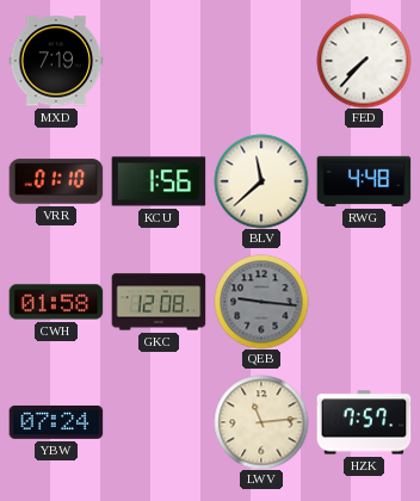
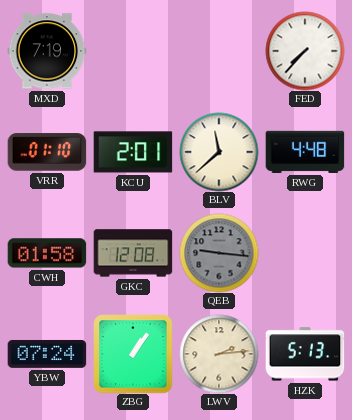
KCU: 1:56 -> 2:01 (133, 152)
ZBG: none -> 1:06 (133, 354)
LWV: 11:14 -> 2:14 (219, 354)
HZK: 7:57 -> 5:13 (305, 354)
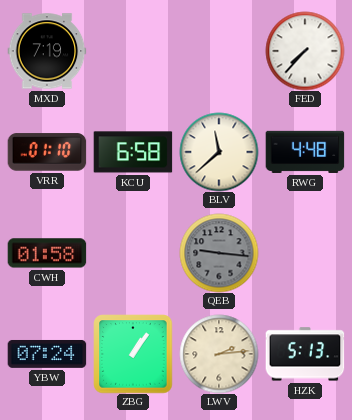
KCU: 2:01 -> 6:58 (133, 152)
GKC: 12:08 -> none (133, 253)
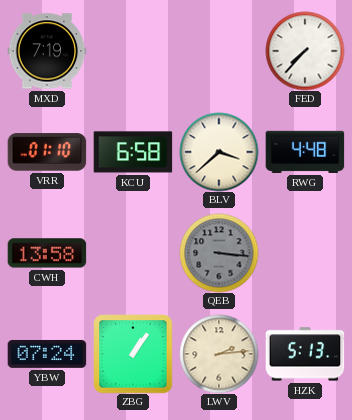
BLV: 11:38 -> 3:38 (219, 152)
CWH: 01:58 -> 13:58 (47, 253)
QEB: 9:16 -> 3:16 (219, 253)
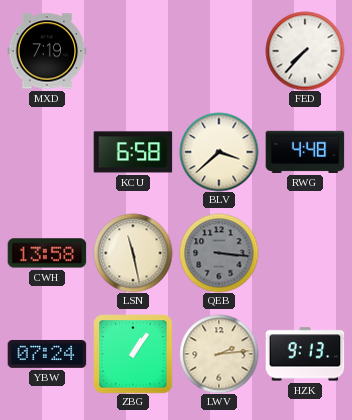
VRR: 01:10 -> none (47, 152)
LSN: none -> 11:28 (133, 253)
HZK: 5:13 -> 9:13 (305, 354)
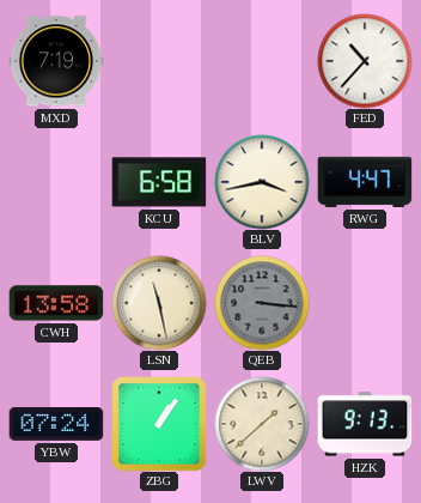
FED: 7:37 -> 10:37 (365, 61)
BLV: 3:38 -> 3:43 (262, 182)
RWG: 4:48 -> 4:47 (365, 182)
LWV: 2:14 -> 1:38 (262, 424)
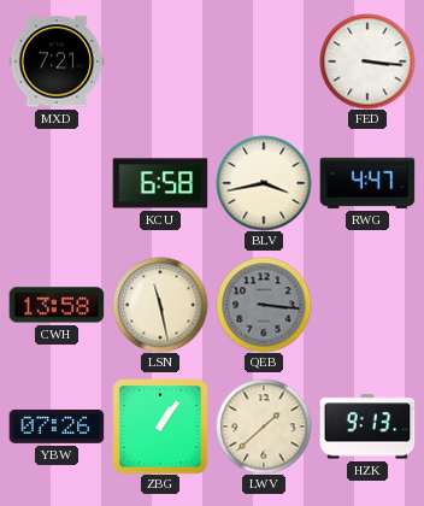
MXD: 7:19 -> 7:21 (57, 61)
FED: 10:37 -> 3:16 (367, 61)
YBW: 07:24 -> 07:26 (57, 426)
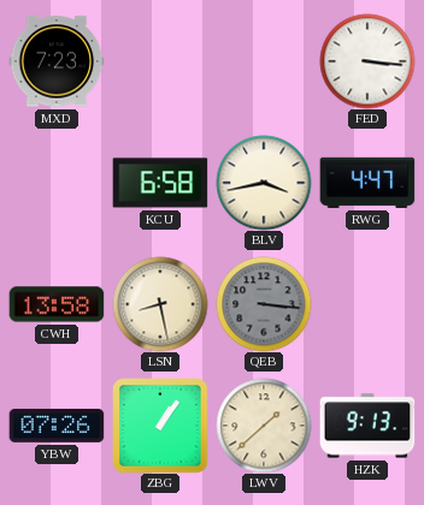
MXD: 7:21 -> 7:23 (57, 61)
LSN: 11:28 -> 8:28 (160, 304)
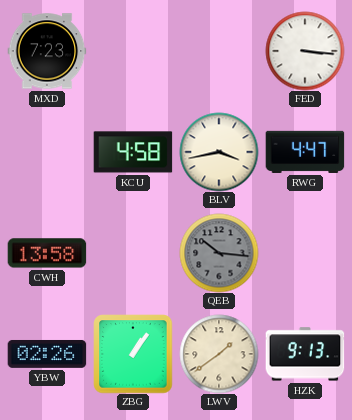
KCU: 6:58 -> 4:58 (133, 152)
LSN: 8:28 -> none (160, 304)
QEB: 3:16 -> 10:16 (219, 253)
YBW: 07:26 -> 02:26 (47, 354)
LWV: 1:38 -> 1:39 (219, 354)
